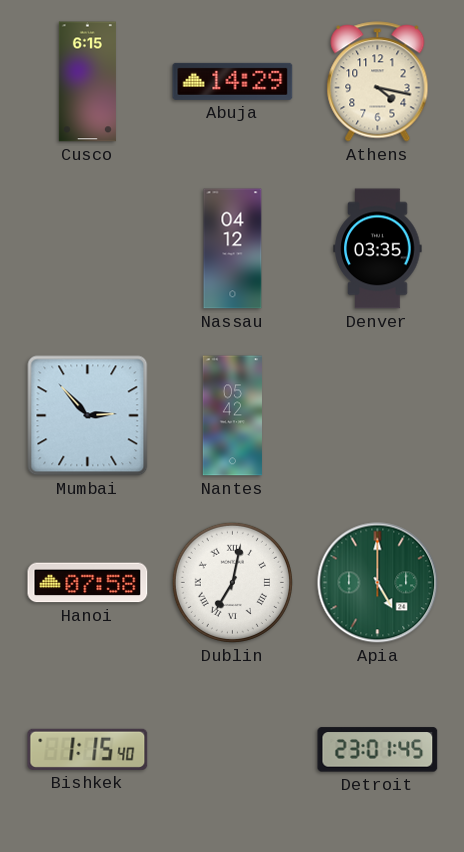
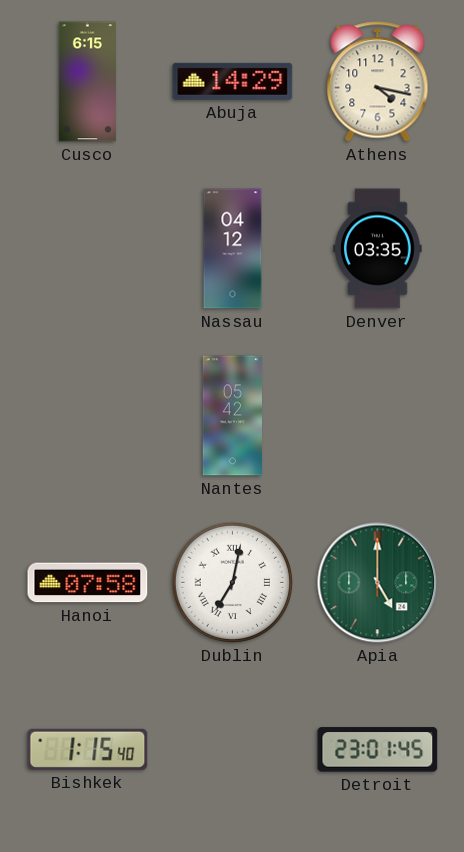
Mumbai: 2:53 -> none (88, 416)
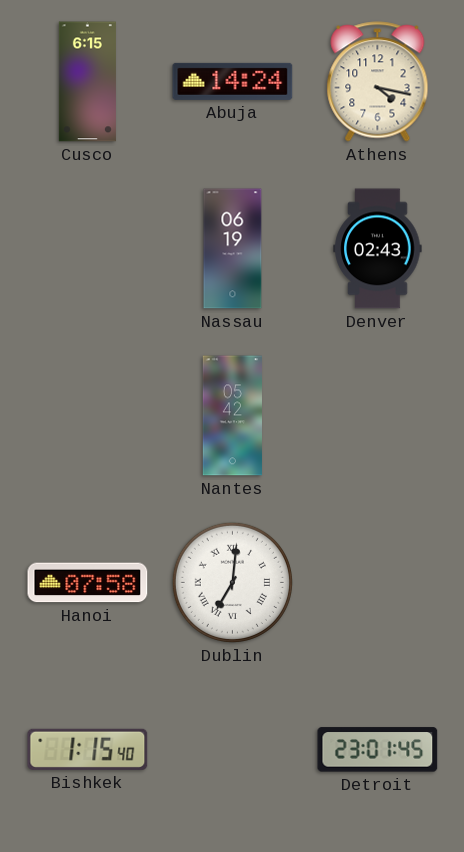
Abuja: 14:29 -> 14:24 (233, 81)
Nassau: 04:12 -> 06:19 (233, 249)
Denver: 03:35 -> 02:43 (378, 249)
Dublin: 7:02 -> 7:01 (232, 582)
Apia: 5:00 -> none (378, 583)
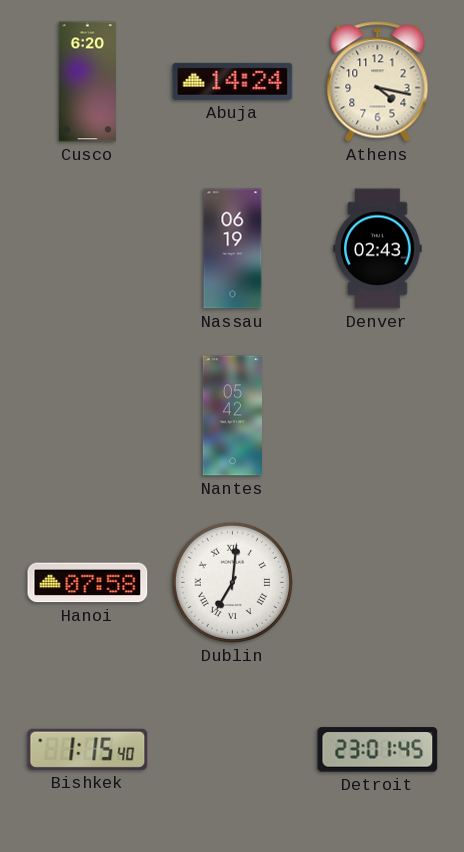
Cusco: 6:15 -> 6:20 (87, 82)
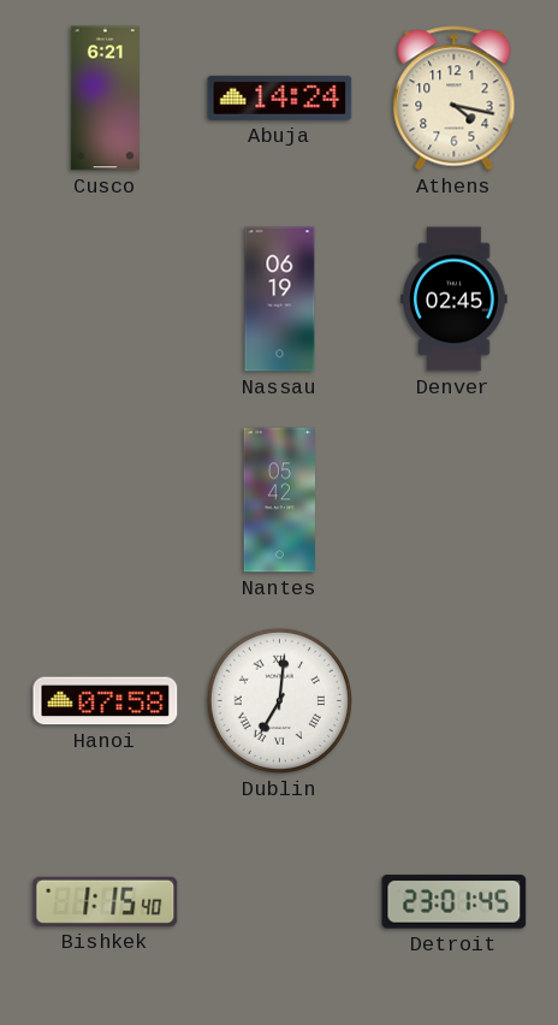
Cusco: 6:20 -> 6:21 (105, 99)
Denver: 02:43 -> 02:45 (455, 300)
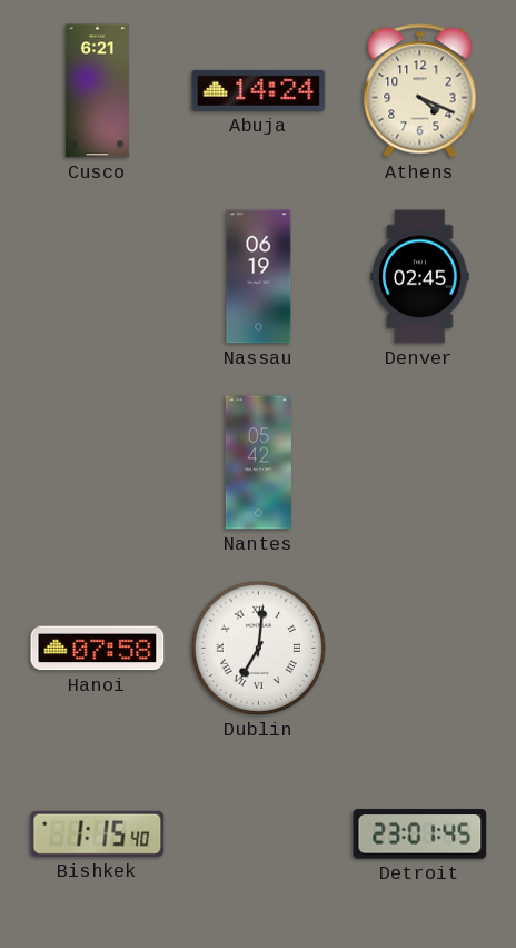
Athens: 4:17 -> 4:19 (420, 91)
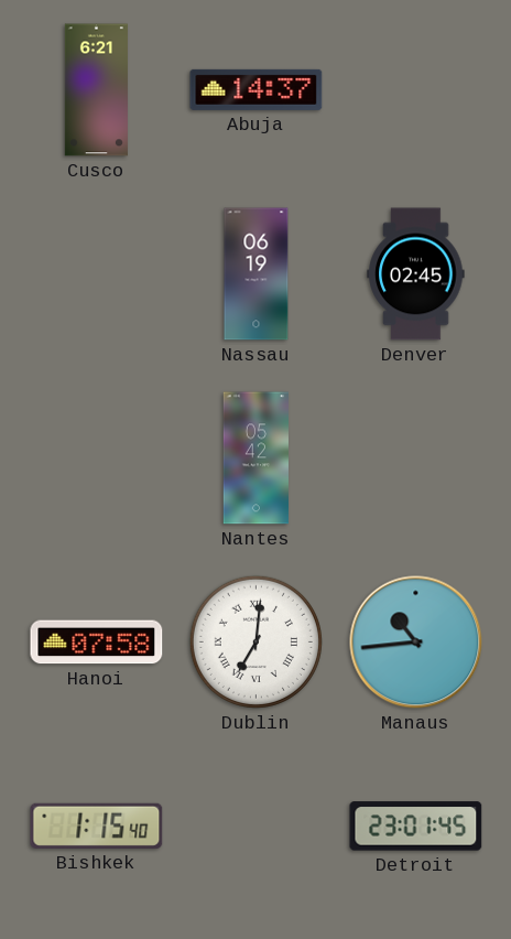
Abuja: 14:24 -> 14:37 (257, 89)
Athens: 4:19 -> none (420, 91)
Manaus: none -> 10:44 (416, 643)
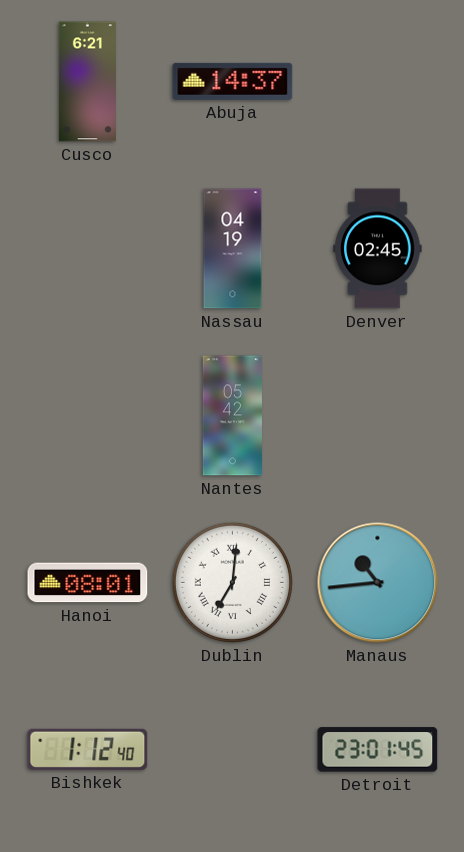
Nassau: 06:19 -> 04:19 (233, 249)
Hanoi: 07:58 -> 08:01 (88, 583)
Bishkek: 1:15 -> 1:12 (88, 749)
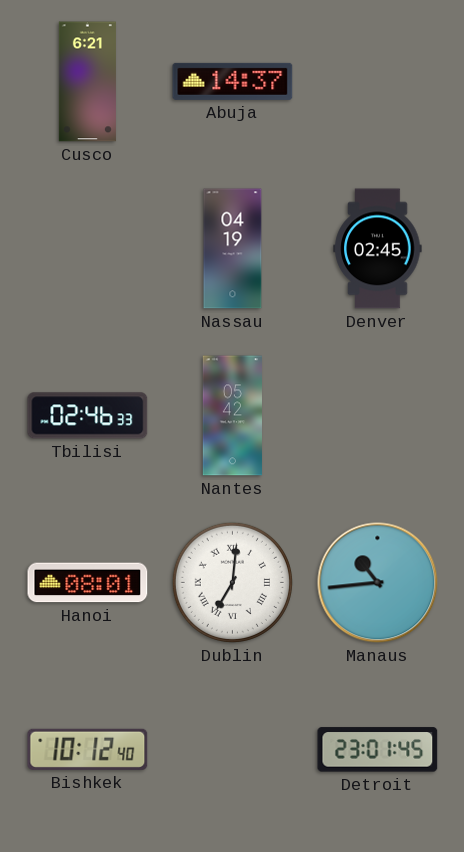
Tbilisi: none -> 02:46 (88, 416)
Bishkek: 1:12 -> 10:12 (88, 749)
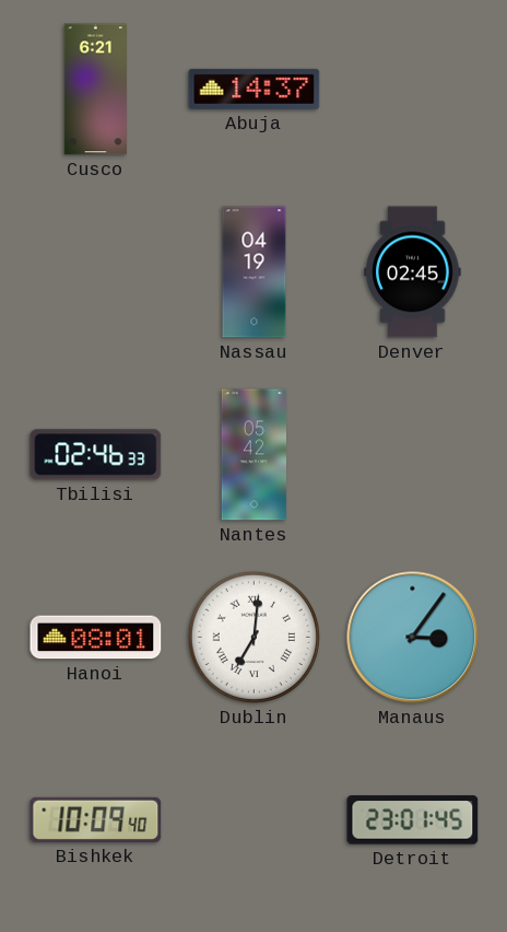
Manaus: 10:44 -> 3:06 (413, 638)
Bishkek: 10:12 -> 10:09 (96, 819)
